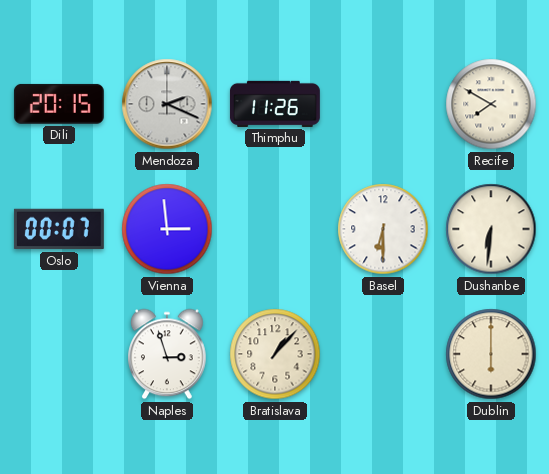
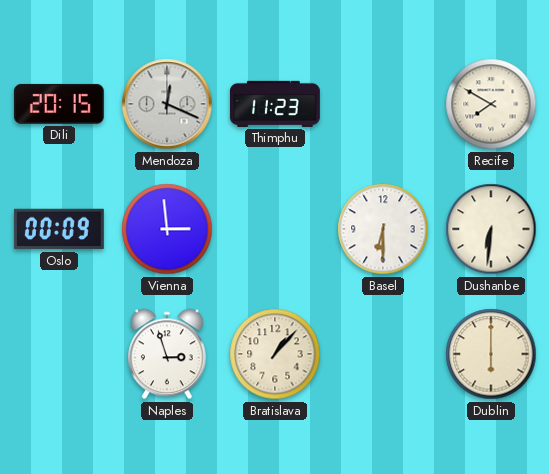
Mendoza: 2:19 -> 12:19 (167, 104)
Thimphu: 11:26 -> 11:23 (275, 104)
Oslo: 00:07 -> 00:09 (59, 229)
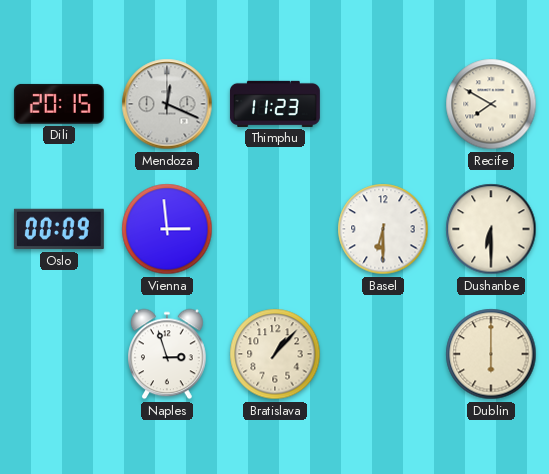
Dushanbe: 6:31 -> 6:30 (491, 229)
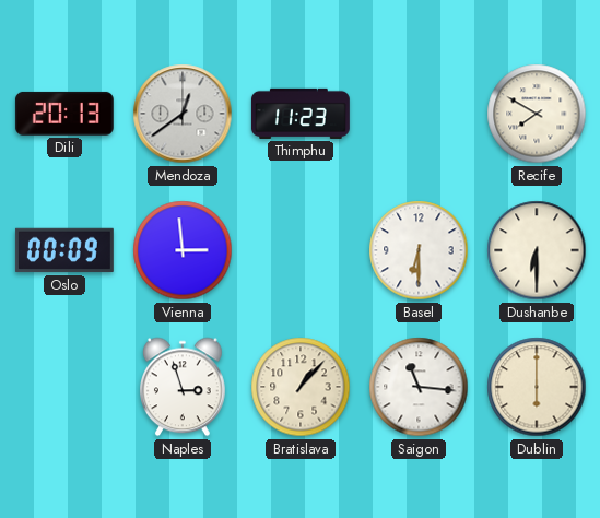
Dili: 20:15 -> 20:13 (64, 114)
Mendoza: 12:19 -> 12:39 (183, 114)
Saigon: none -> 11:16 (419, 387)
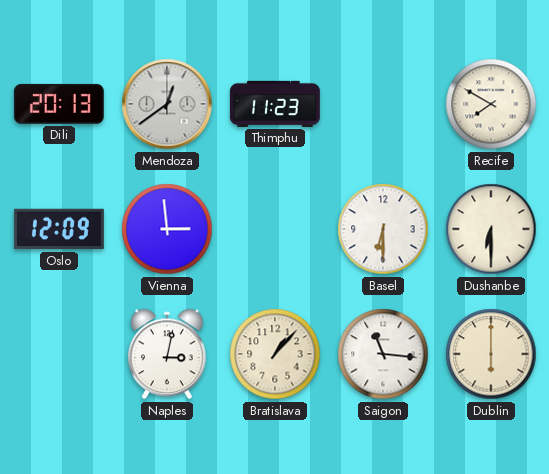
Oslo: 00:09 -> 12:09 (59, 229)
Naples: 2:57 -> 3:02 (168, 354)
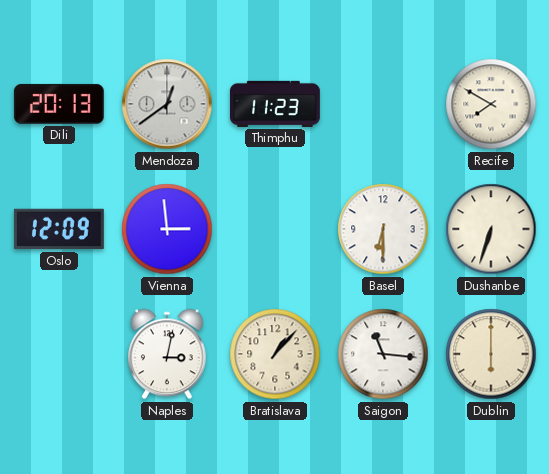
Dushanbe: 6:30 -> 6:33 (491, 229)
